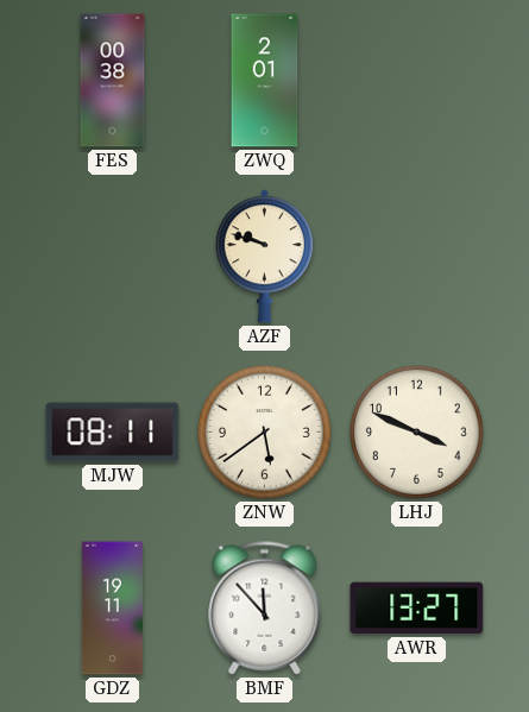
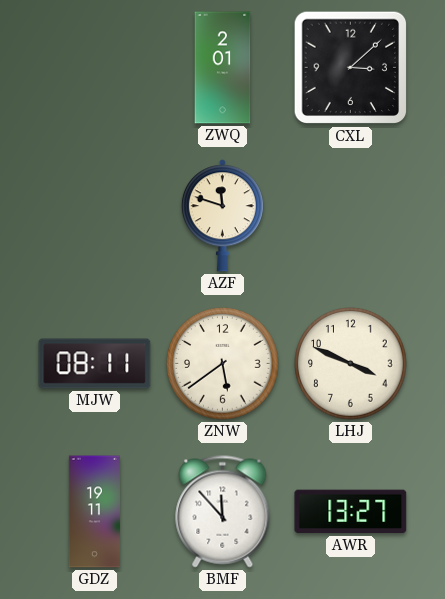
FES: 00:38 -> none (113, 81)
CXL: none -> 3:08 (351, 68)
AZF: 9:48 -> 11:48 (222, 216)
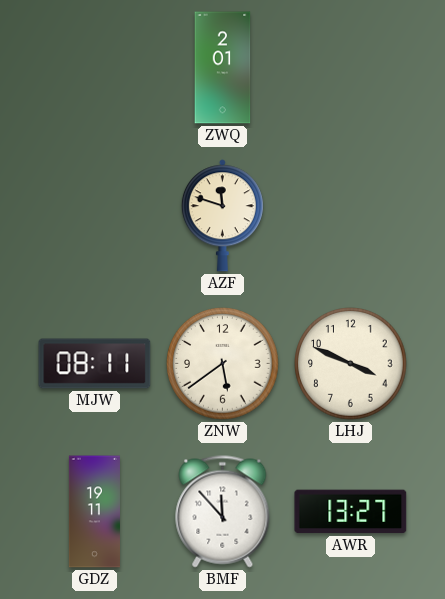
CXL: 3:08 -> none (351, 68)
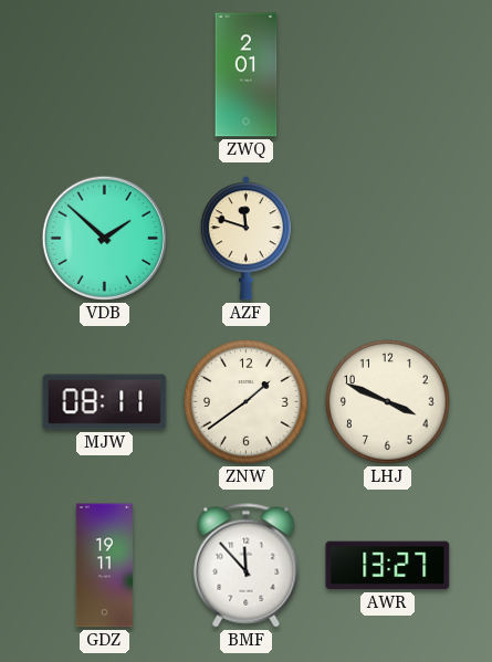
VDB: none -> 1:52 (104, 238)
ZNW: 5:39 -> 1:39 (247, 402)
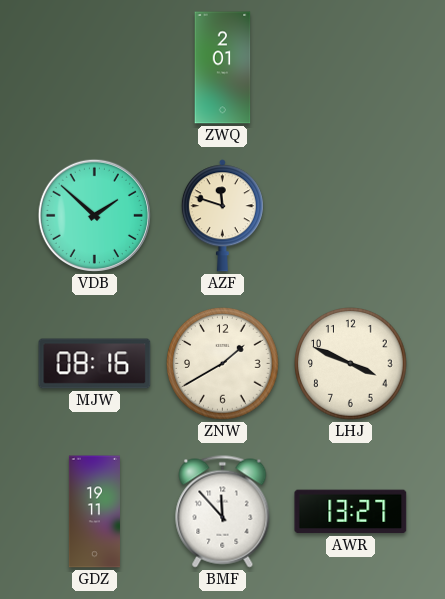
MJW: 08:11 -> 08:16 (95, 364)
ZNW: 1:39 -> 1:40 (223, 364)
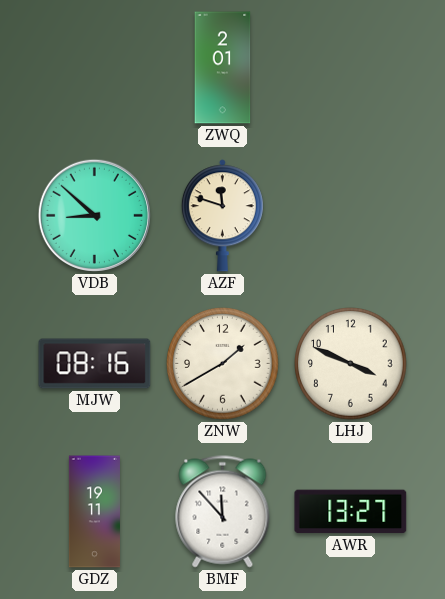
VDB: 1:52 -> 8:52 (94, 215)
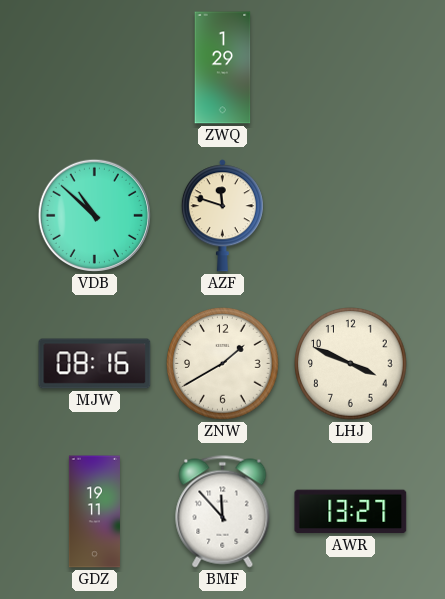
ZWQ: 2:01 -> 1:29 (223, 68)
VDB: 8:52 -> 10:52 (94, 215)
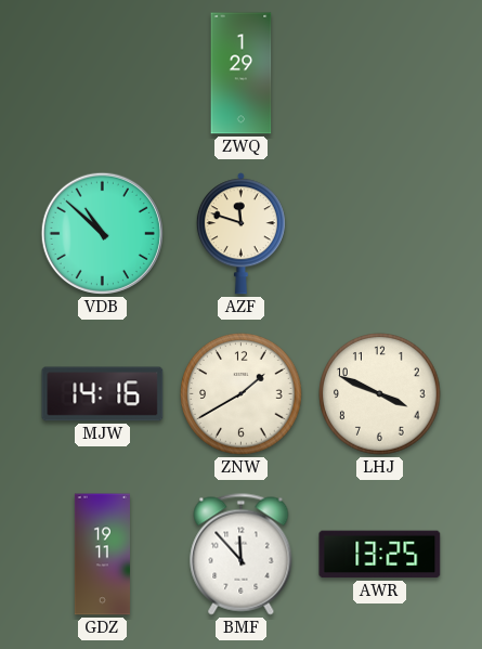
MJW: 08:16 -> 14:16 (103, 394)
AWR: 13:27 -> 13:25 (380, 555)
